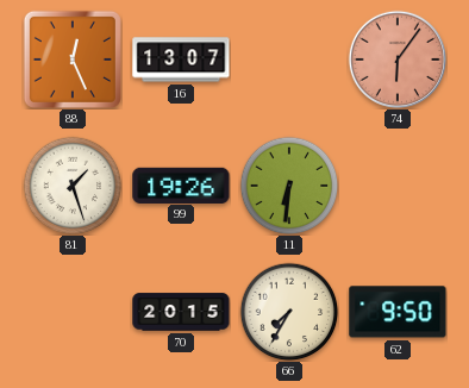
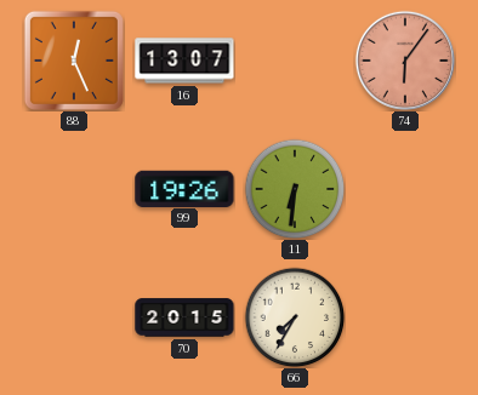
81: 1:27 -> none (73, 186)
62: 9:50 -> none (398, 312)
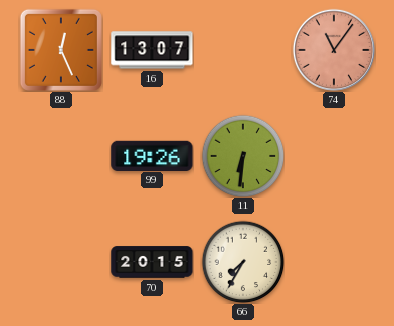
74: 6:06 -> 11:06 (334, 50)
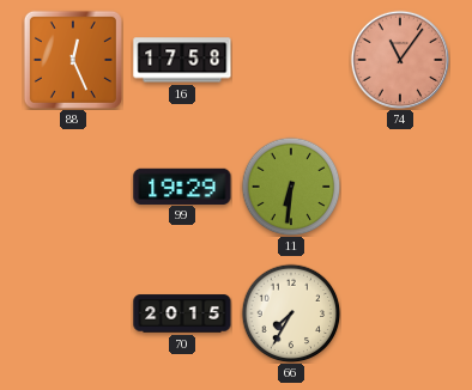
16: 13:07 -> 17:58 (182, 60)
99: 19:26 -> 19:29 (182, 185)
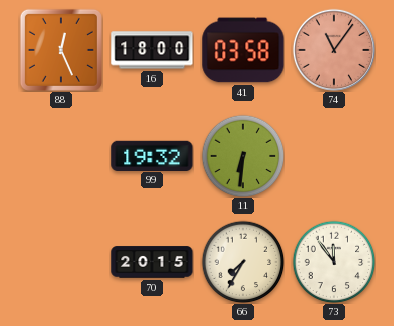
16: 17:58 -> 18:00 (152, 50)
41: none -> 03:58 (243, 50)
99: 19:29 -> 19:32 (152, 155)
73: none -> 11:54 (334, 262)
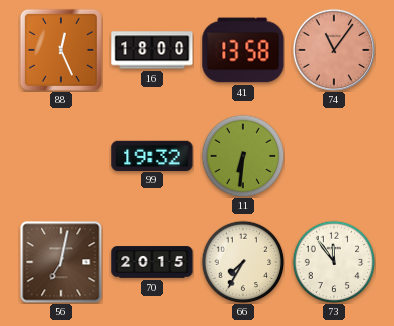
41: 03:58 -> 13:58 (243, 50)
56: none -> 7:02 (61, 262)
